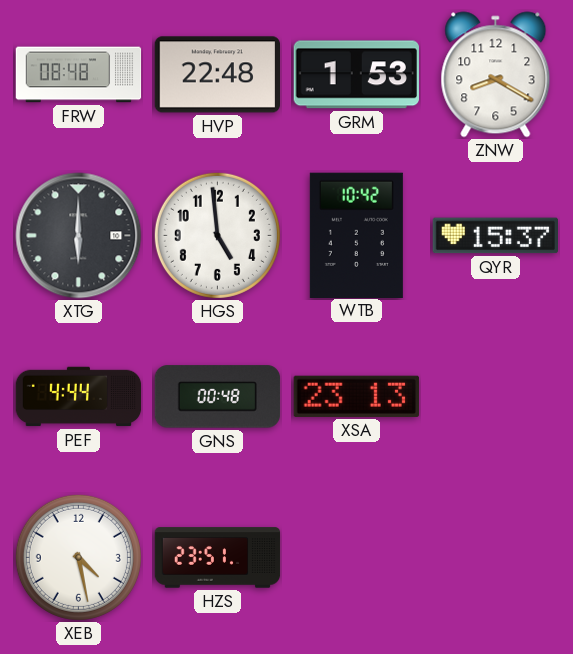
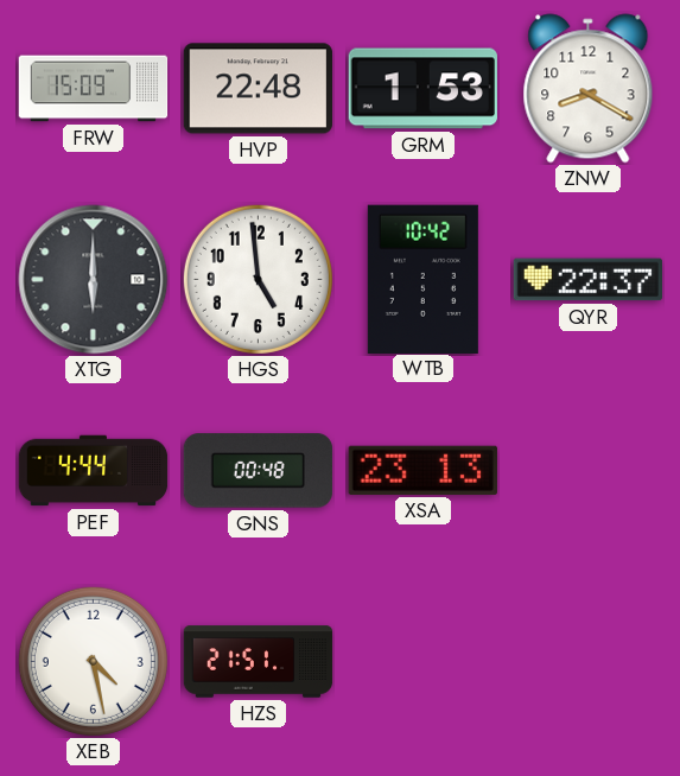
FRW: 08:48 -> 15:09 (94, 89)
QYR: 15:37 -> 22:37 (589, 280)
HZS: 23:51 -> 21:51 (259, 662)
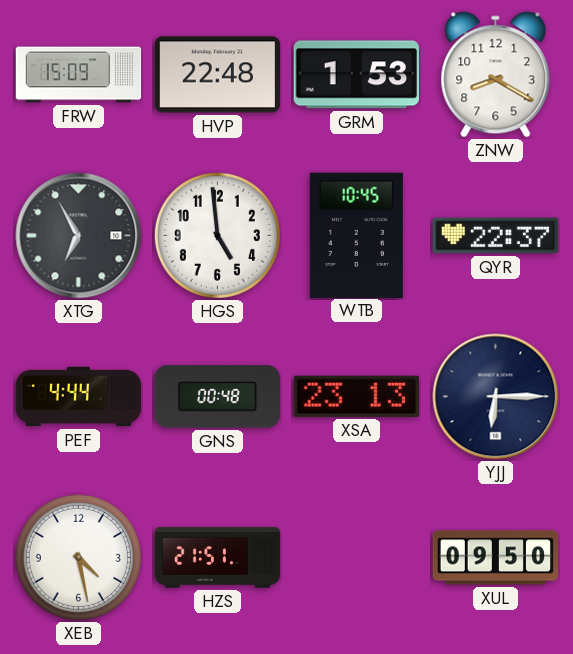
XTG: 6:00 -> 6:55 (79, 236)
WTB: 10:42 -> 10:45 (356, 235)
YJJ: none -> 6:15 (496, 397)
XUL: none -> 09:50 (496, 558)
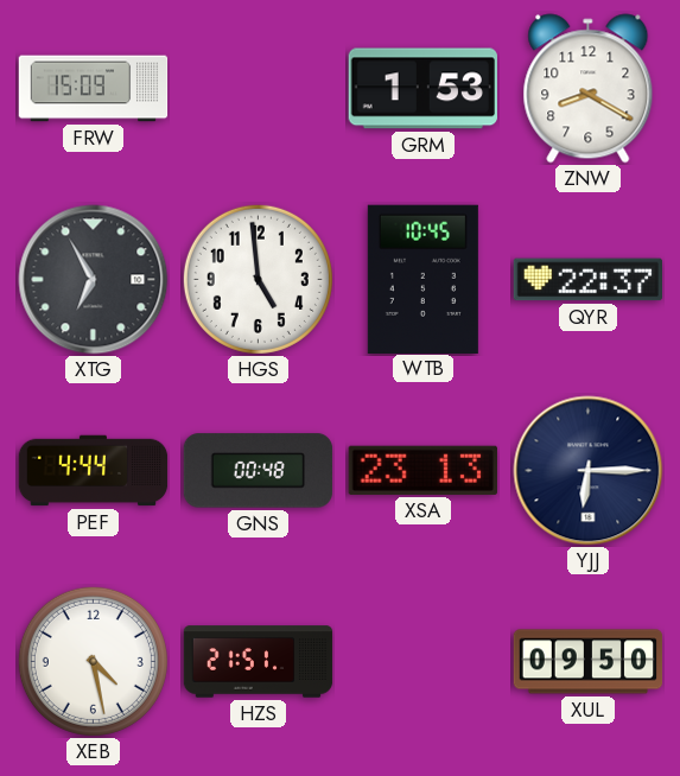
HVP: 22:48 -> none (217, 75)
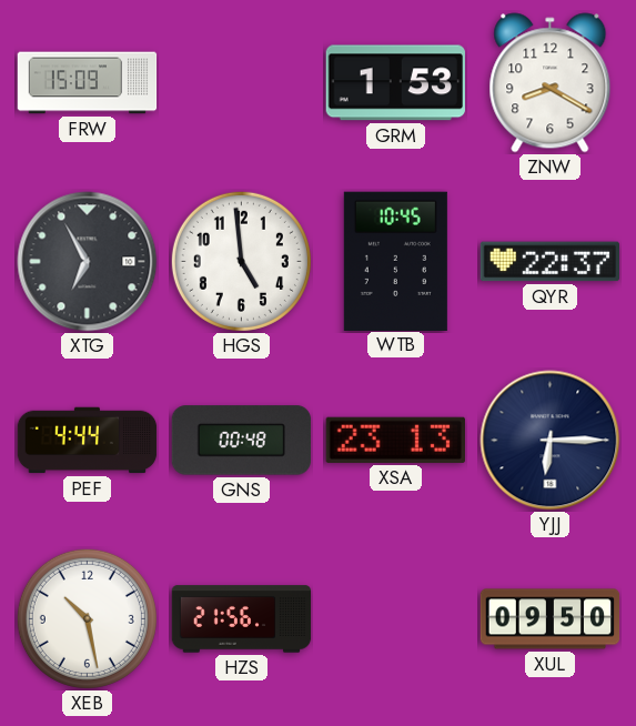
XEB: 4:28 -> 10:28 (87, 618)
HZS: 21:51 -> 21:56 (242, 619)
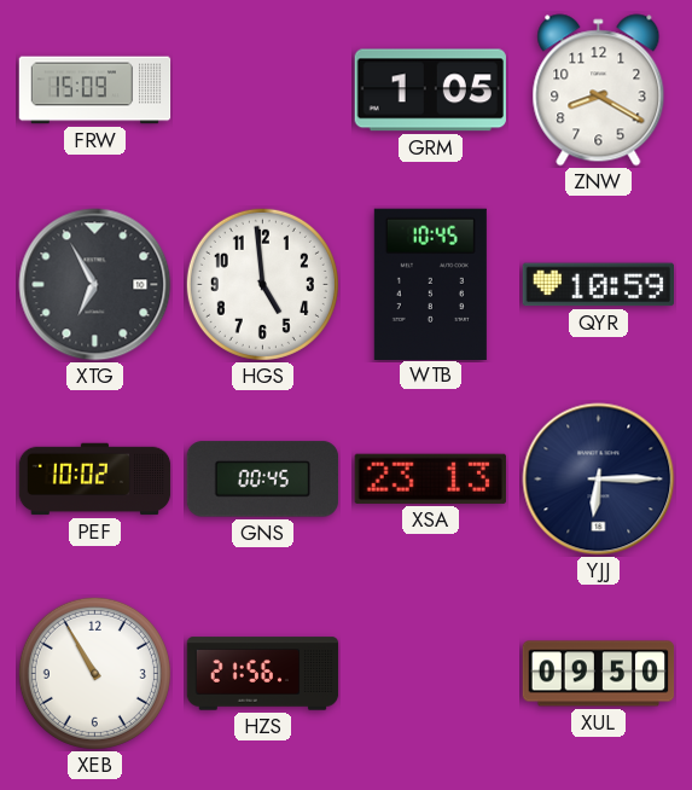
GRM: 1:53 -> 1:05 (430, 91)
QYR: 22:37 -> 10:59 (599, 285)
PEF: 4:44 -> 10:02 (95, 480)
GNS: 00:48 -> 00:45 (263, 480)
XEB: 10:28 -> 10:55 (94, 673)
